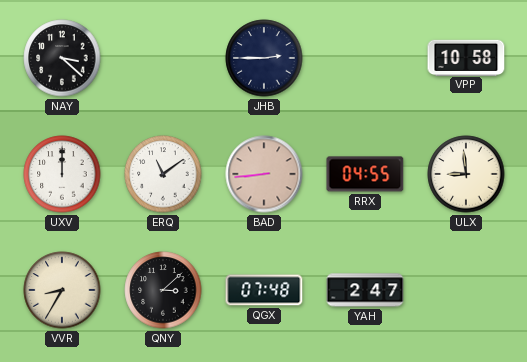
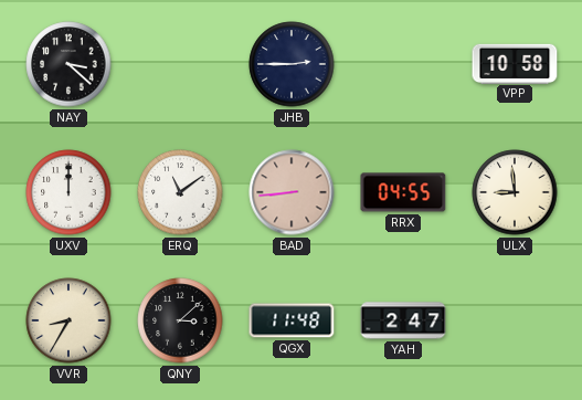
QGX: 07:48 -> 11:48 (292, 320)
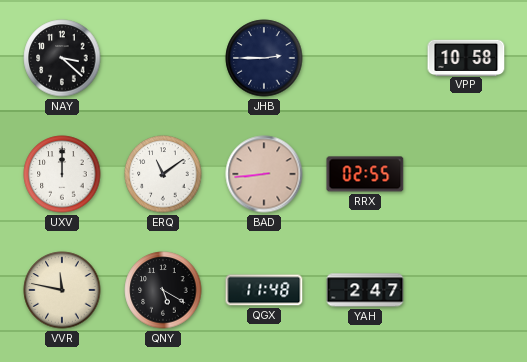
RRX: 04:55 -> 02:55 (365, 174)
ULX: 8:59 -> none (515, 192)
VVR: 8:35 -> 11:47 (62, 290)
QNY: 3:08 -> 5:20 (163, 290)
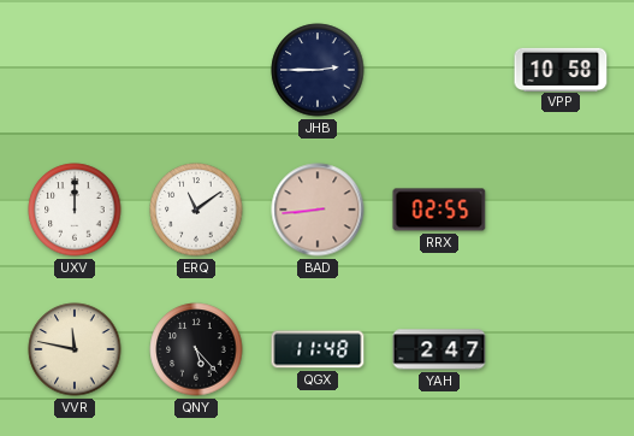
NAY: 3:22 -> none (62, 58)
QNY: 5:20 -> 5:23 (196, 349)
